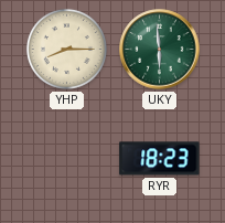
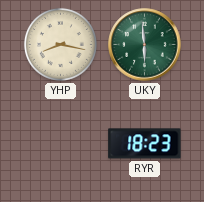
YHP: 8:15 -> 8:17 (60, 44)
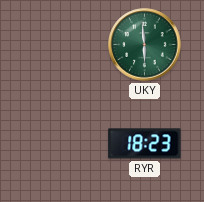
YHP: 8:17 -> none (60, 44)
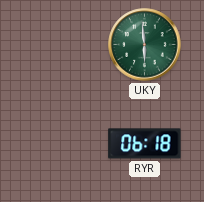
RYR: 18:23 -> 06:18 (145, 144)
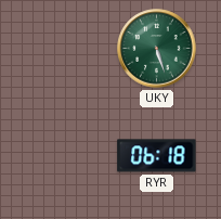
UKY: 5:59 -> 5:27 (157, 49)
